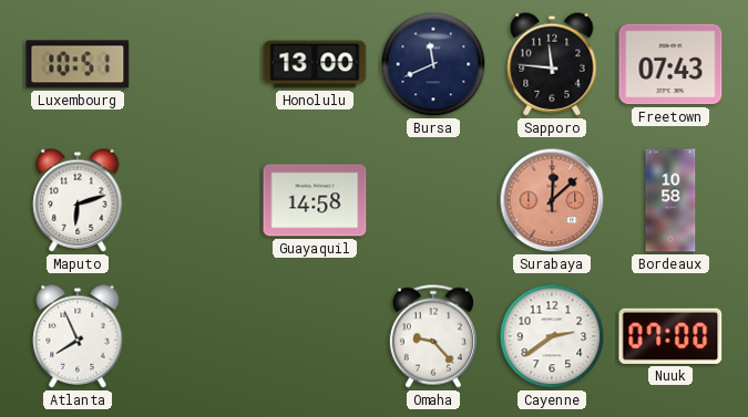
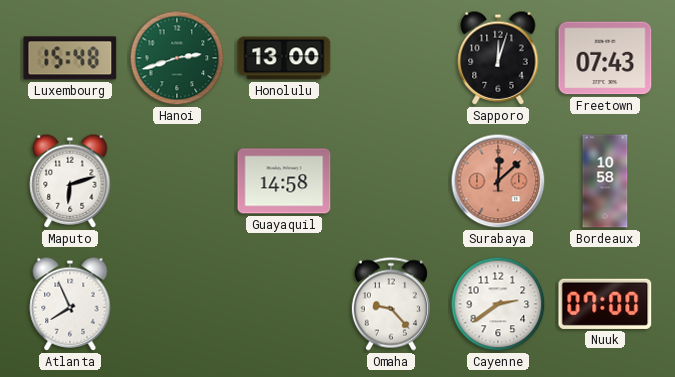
Luxembourg: 10:51 -> 15:48 (70, 58)
Hanoi: none -> 2:42 (177, 58)
Bursa: 11:41 -> none (433, 64)
Sapporo: 11:46 -> 12:03 (498, 58)
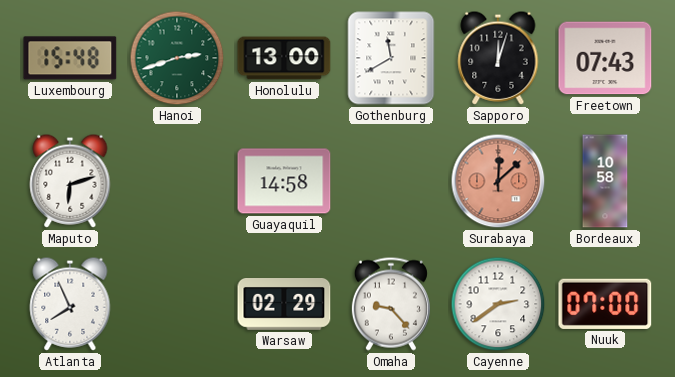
Gothenburg: none -> 11:40 (391, 58)
Warsaw: none -> 02:29 (284, 305)
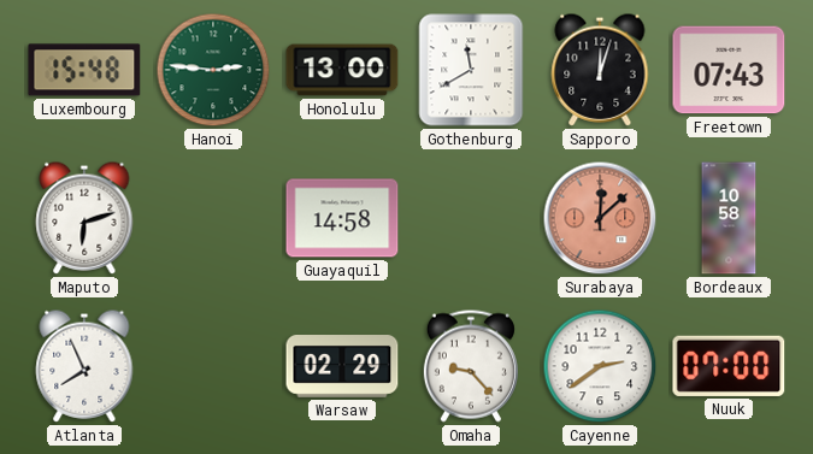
Hanoi: 2:42 -> 2:46 (213, 70)
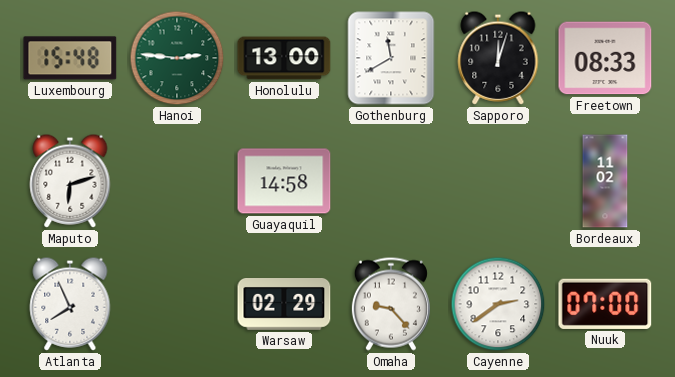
Freetown: 07:43 -> 08:33 (605, 58)
Surabaya: 12:08 -> none (600, 218)
Bordeaux: 10:58 -> 11:02 (605, 181)
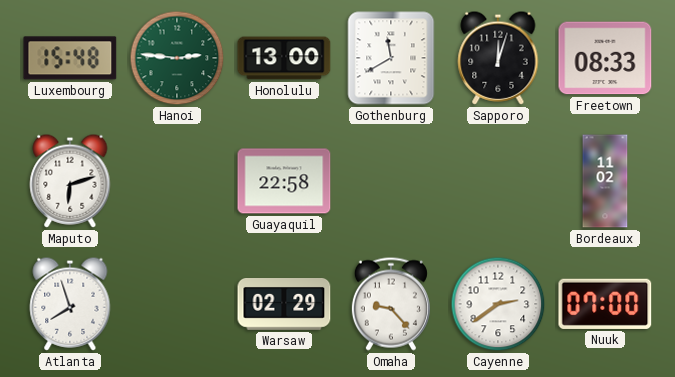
Guayaquil: 14:58 -> 22:58 (284, 181)
Atlanta: 7:56 -> 7:57 (70, 304)
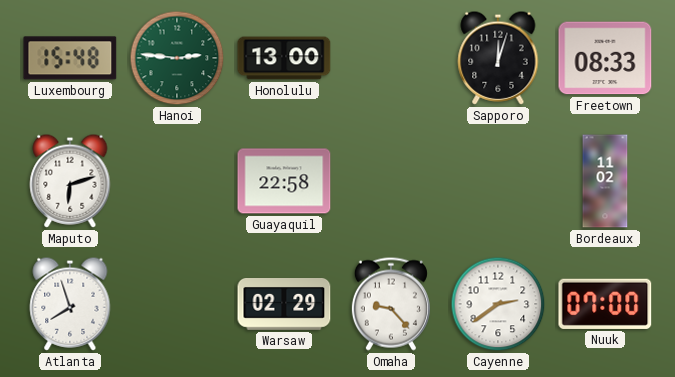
Gothenburg: 11:40 -> none (391, 58)
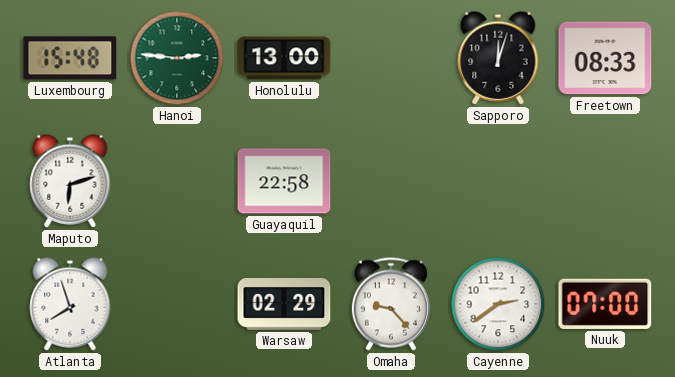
Bordeaux: 11:02 -> none (605, 181)
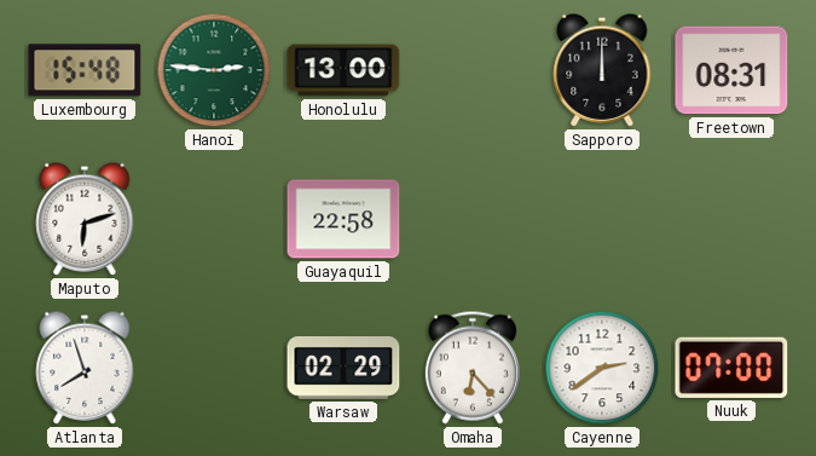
Sapporo: 12:03 -> 12:00 (602, 70)
Freetown: 08:33 -> 08:31 (731, 70)
Omaha: 9:23 -> 6:23 (473, 368)
